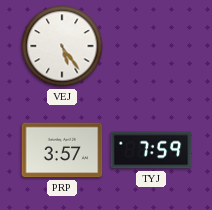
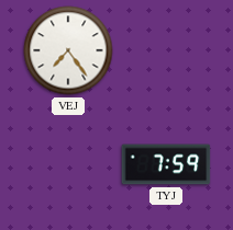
VEJ: 5:24 -> 7:24 (68, 50)
PRP: 3:57 -> none (62, 150)
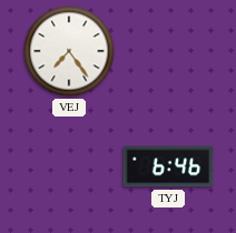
TYJ: 7:59 -> 6:46 (168, 166)
